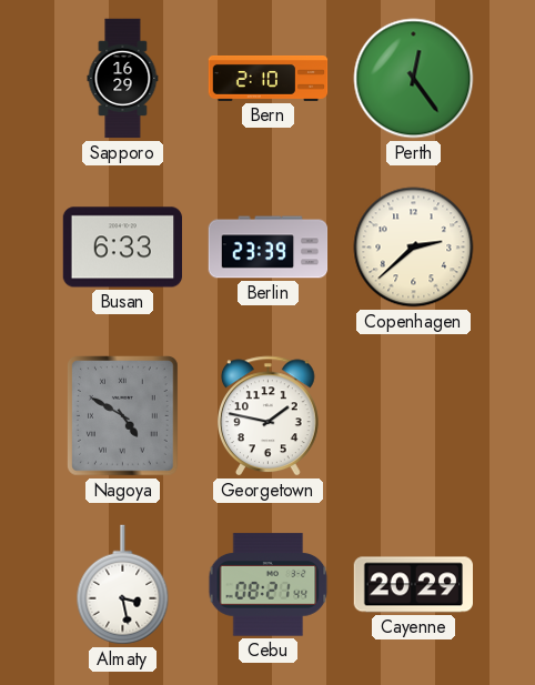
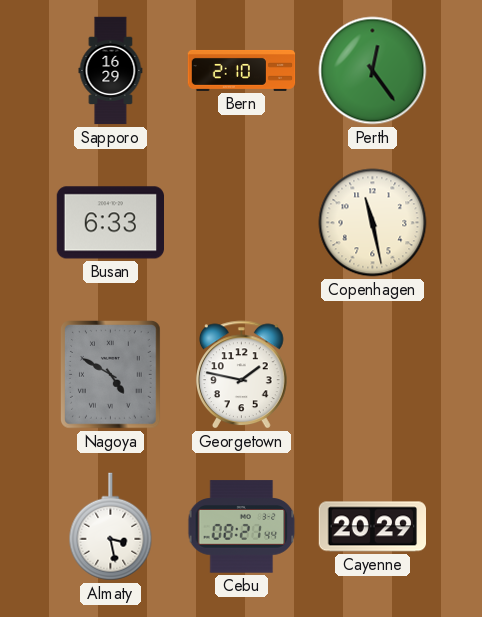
Berlin: 23:39 -> none (269, 248)
Copenhagen: 2:38 -> 11:28 (373, 223)
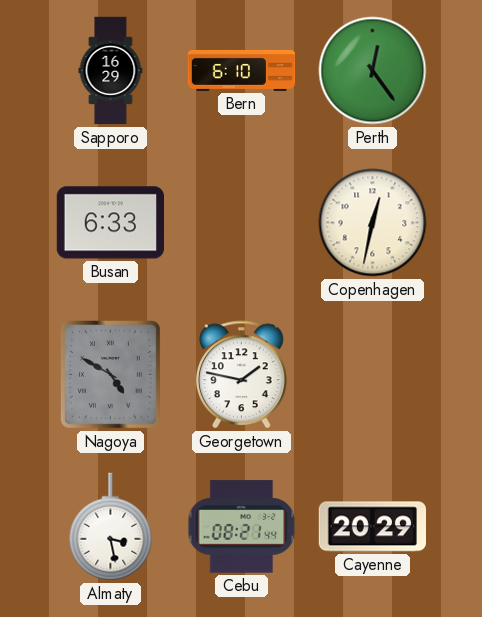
Bern: 2:10 -> 6:10 (242, 70)
Copenhagen: 11:28 -> 12:32 (373, 223)
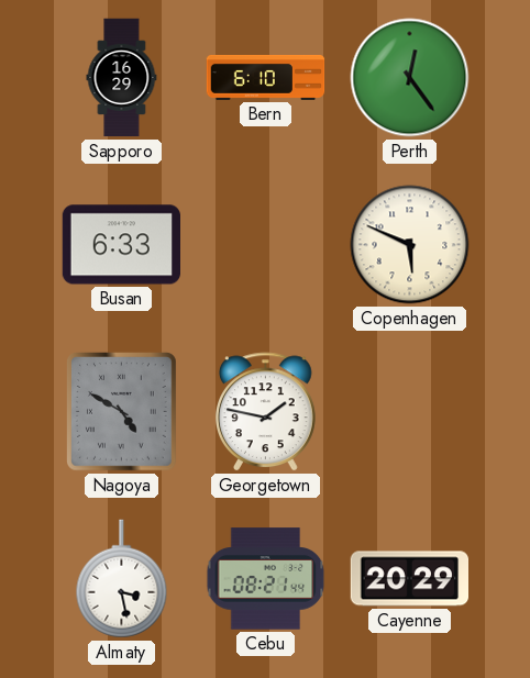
Copenhagen: 12:32 -> 5:49 (410, 245)
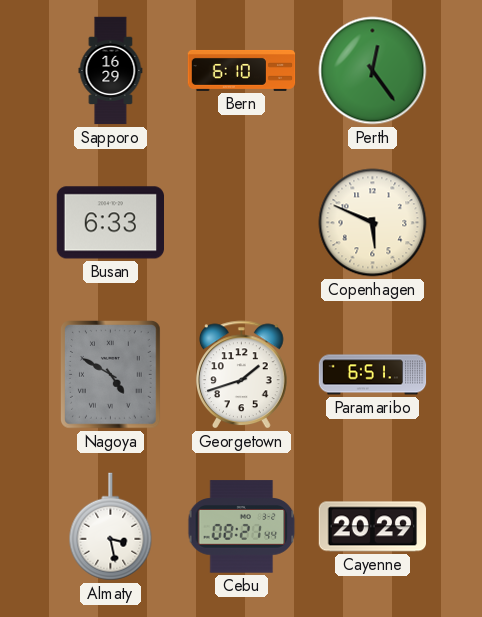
Georgetown: 1:47 -> 1:42 (242, 375)
Paramaribo: none -> 6:51 (373, 375)
